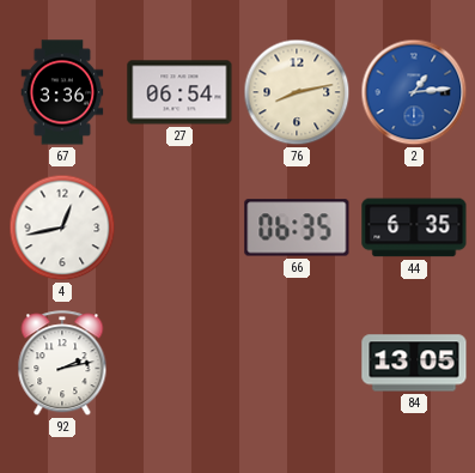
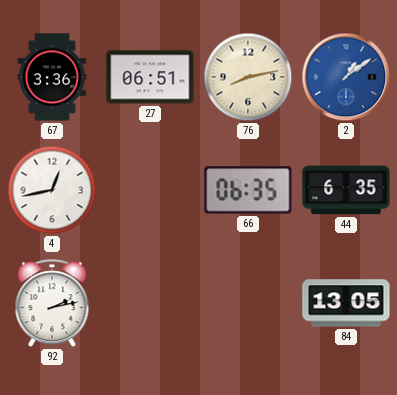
27: 06:54 -> 06:51 (150, 77)
2: 1:14 -> 1:09 (346, 77)
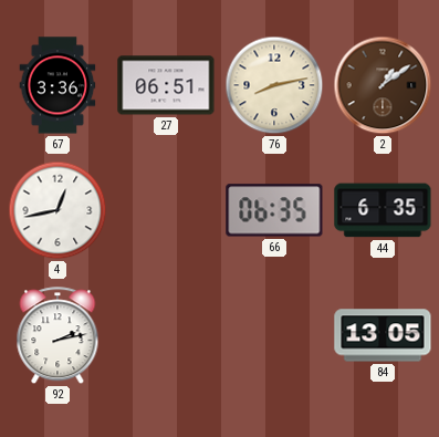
2 dial: blue -> brown (383, 85)
